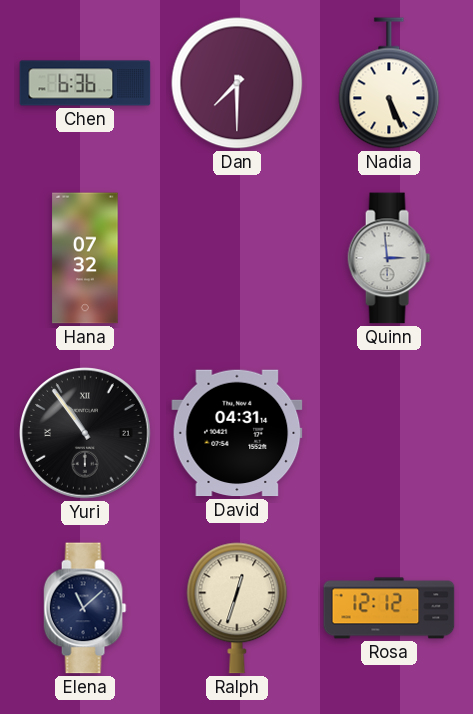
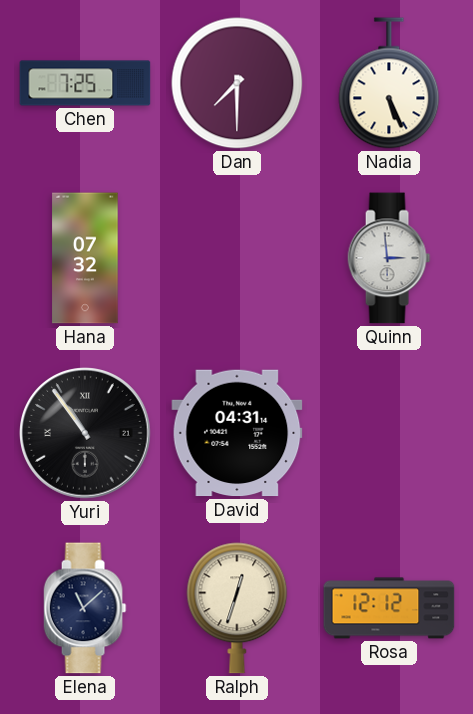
Chen: 6:36 -> 7:25 (85, 83)
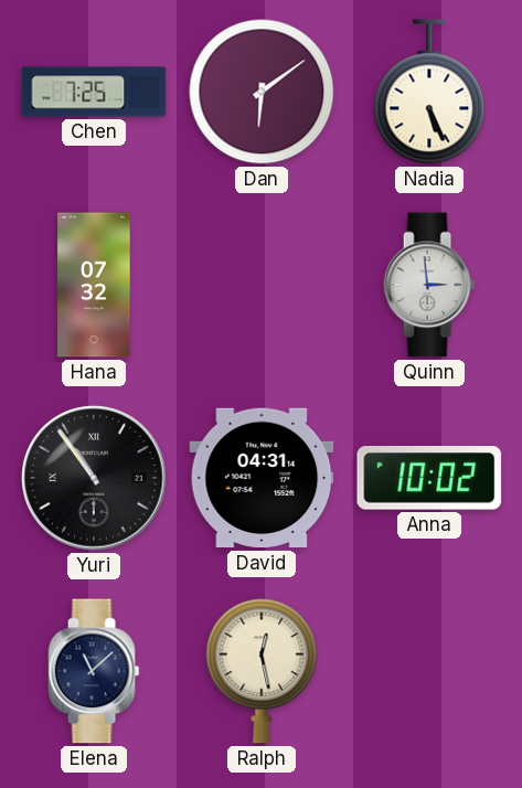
Dan: 7:30 -> 6:09 (262, 92)
Anna: none -> 10:02 (429, 479)
Ralph: 12:33 -> 12:28 (262, 671)
Rosa: 12:12 -> none (389, 608)
